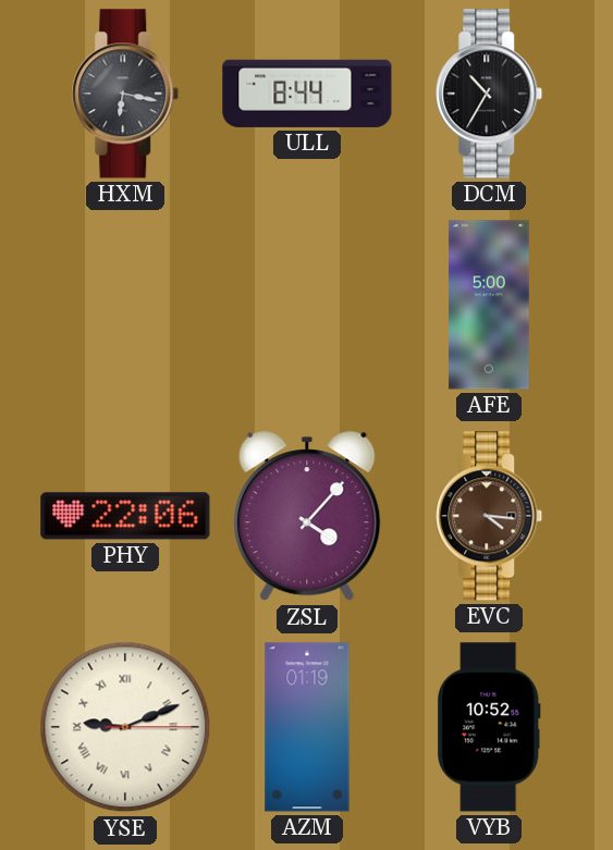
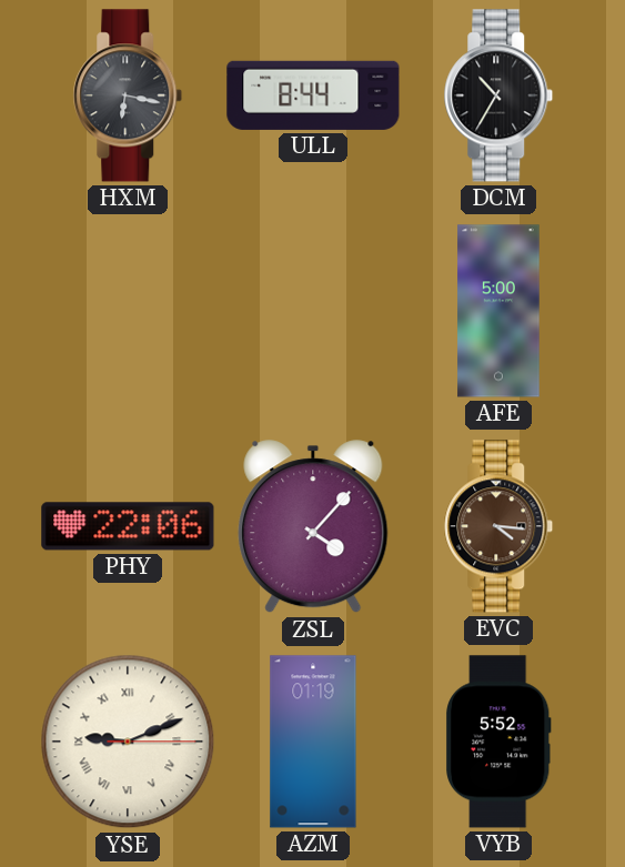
VYB: 10:52 -> 5:52 (500, 742)
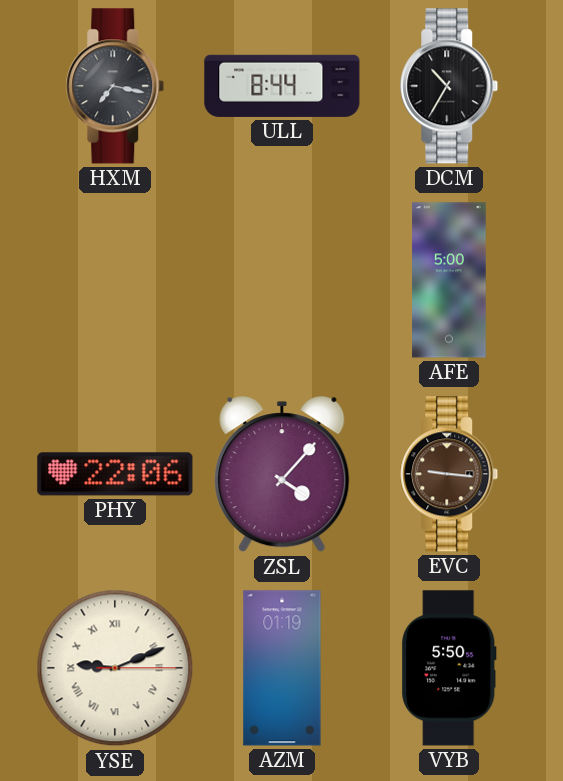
HXM: 6:17 -> 7:17 (115, 86)
EVC: 4:16 -> 9:16 (449, 474)
VYB: 5:52 -> 5:50 (450, 668)
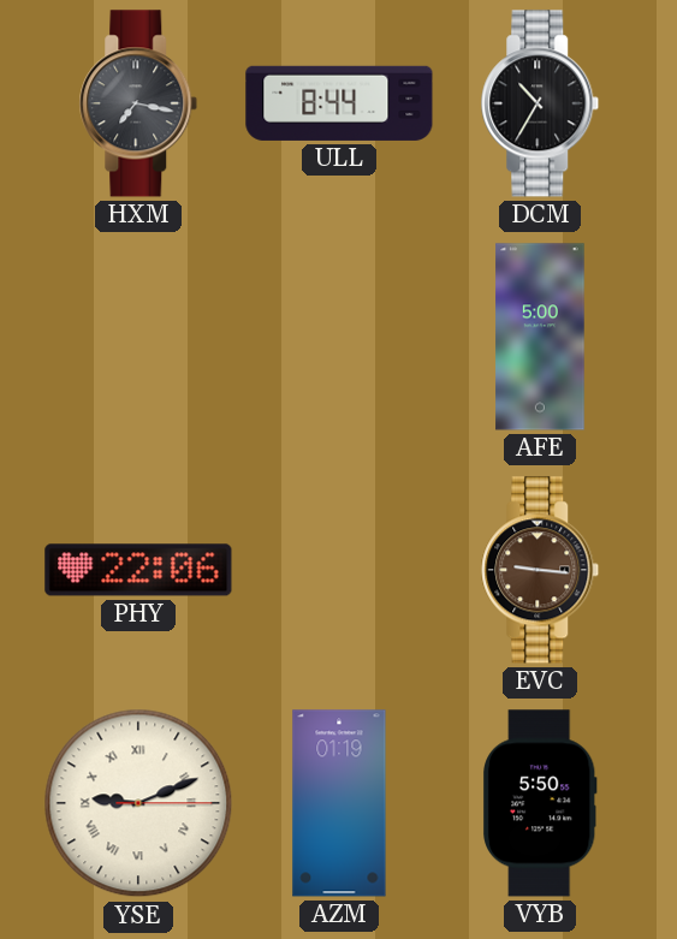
ZSL: 4:07 -> none (282, 475)
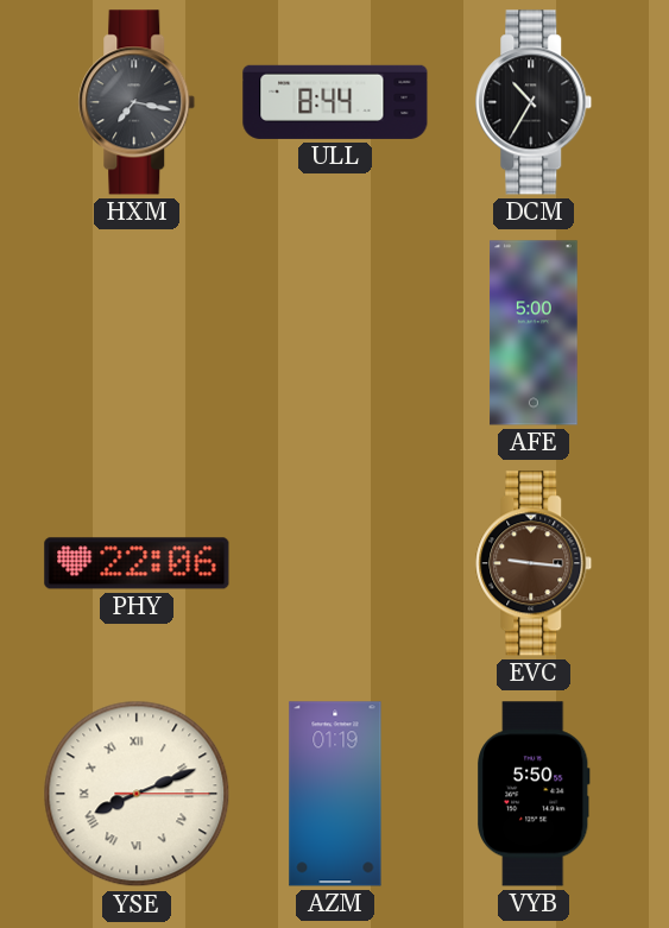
YSE: 9:11 -> 8:11 (137, 794)
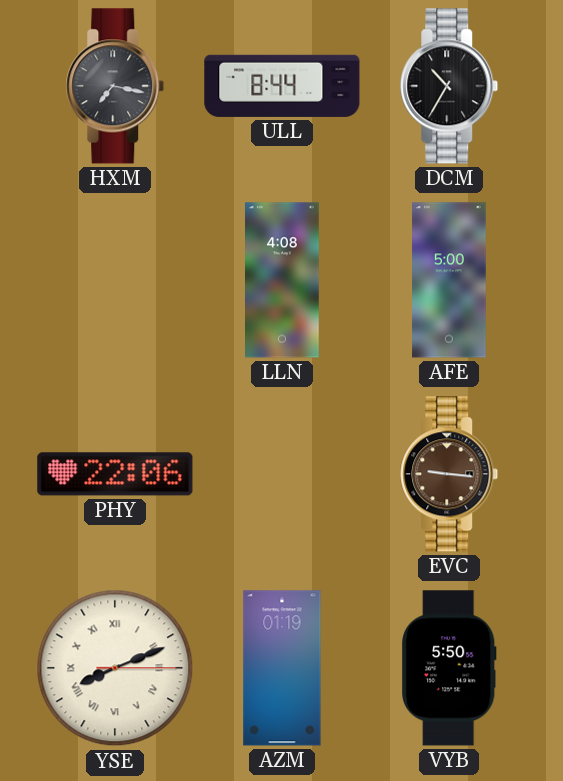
LLN: none -> 4:08 (283, 280)
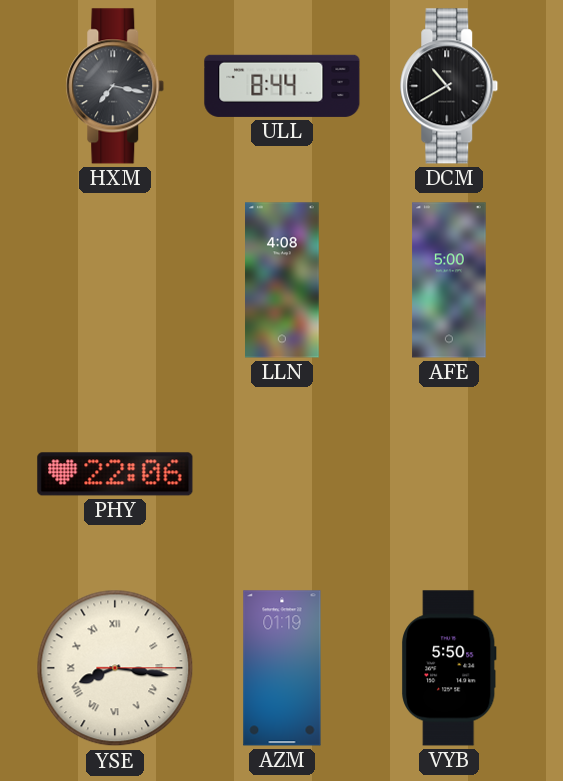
DCM: 10:35 -> 10:40 (449, 86)
EVC: 9:16 -> none (449, 474)
YSE: 8:11 -> 8:16 (115, 668)
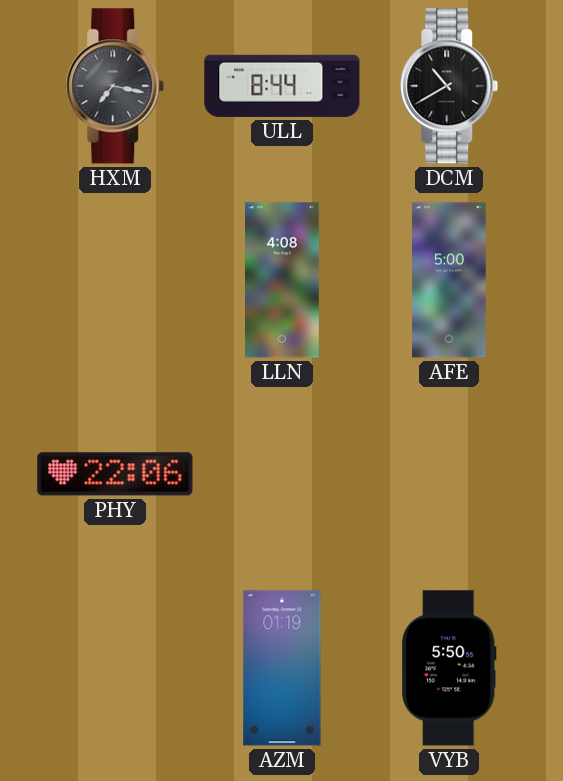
YSE: 8:16 -> none (115, 668)
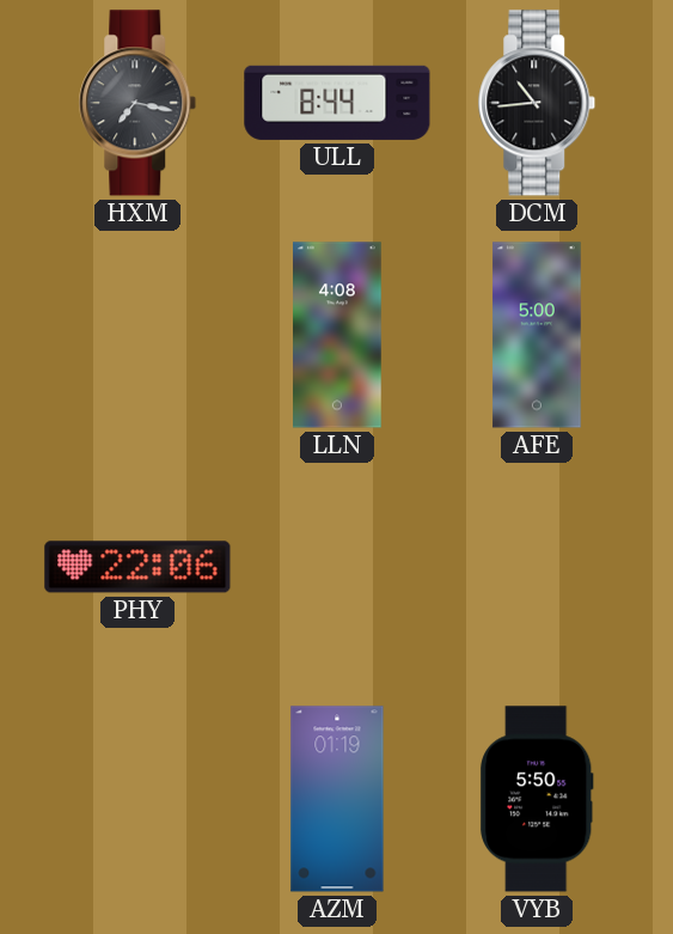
DCM: 10:40 -> 10:44 (537, 103)
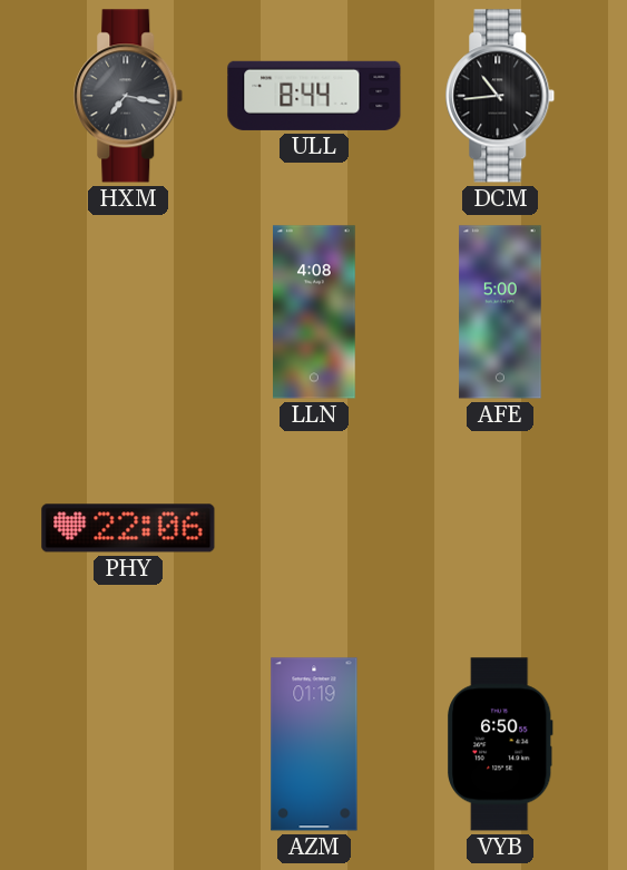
VYB: 5:50 -> 6:50 (501, 744)
